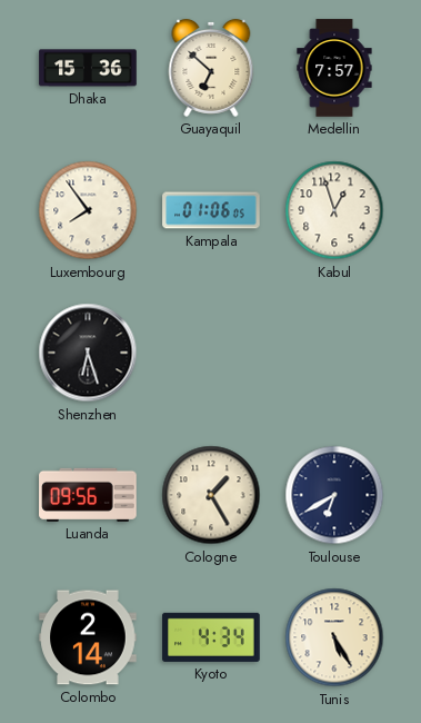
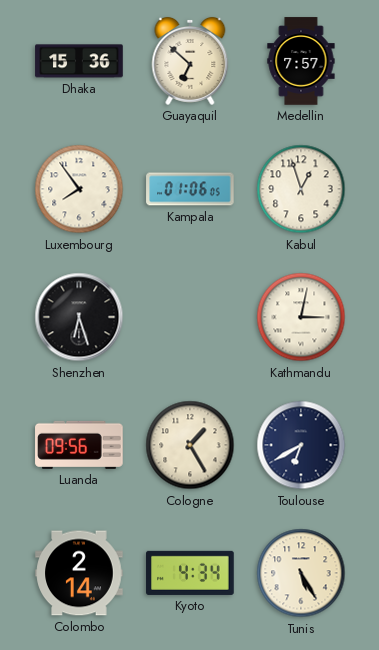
Kathmandu: none -> 3:02 (301, 317)
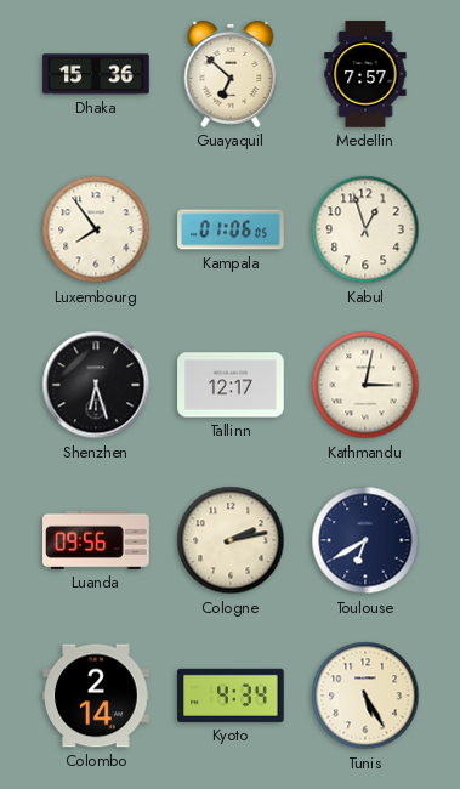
Tallinn: none -> 12:17 (231, 385)
Cologne: 1:25 -> 2:13 (231, 540)
